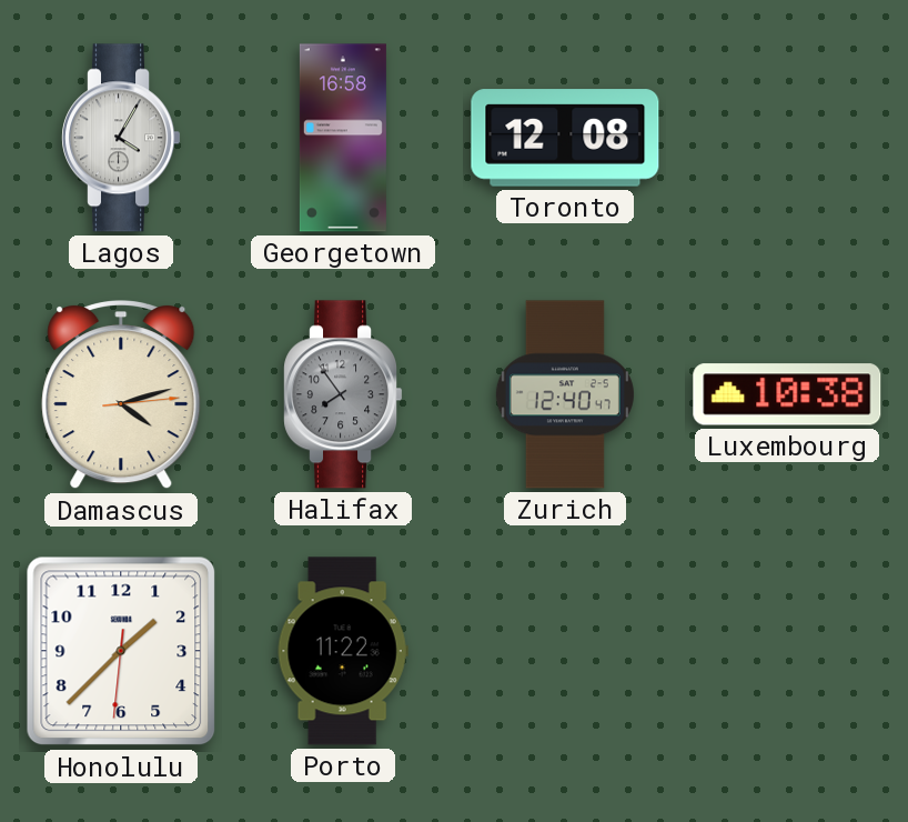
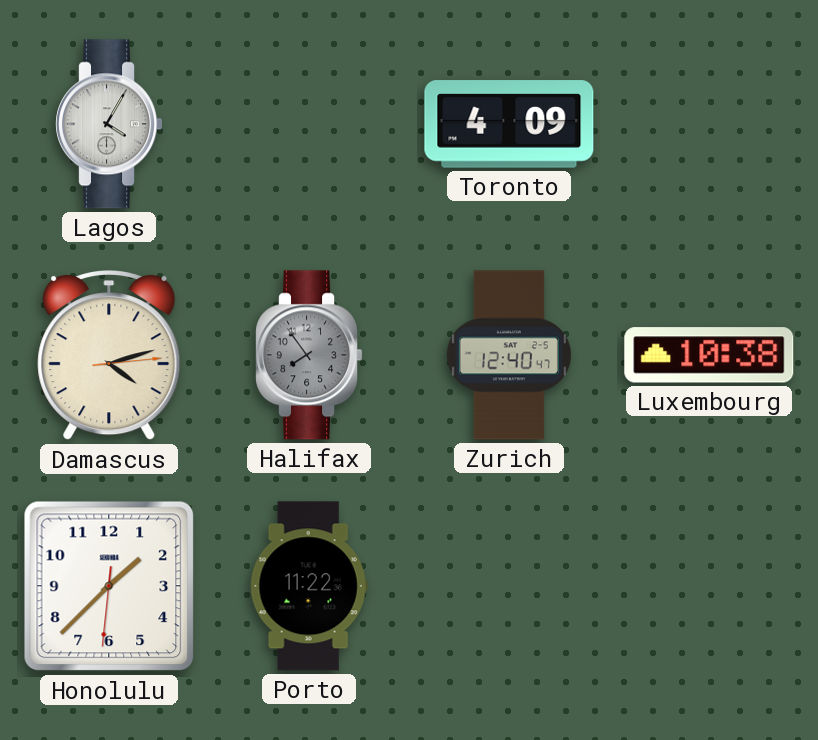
Georgetown: 16:58 -> none (343, 138)
Toronto: 12:08 -> 4:09 (509, 124)
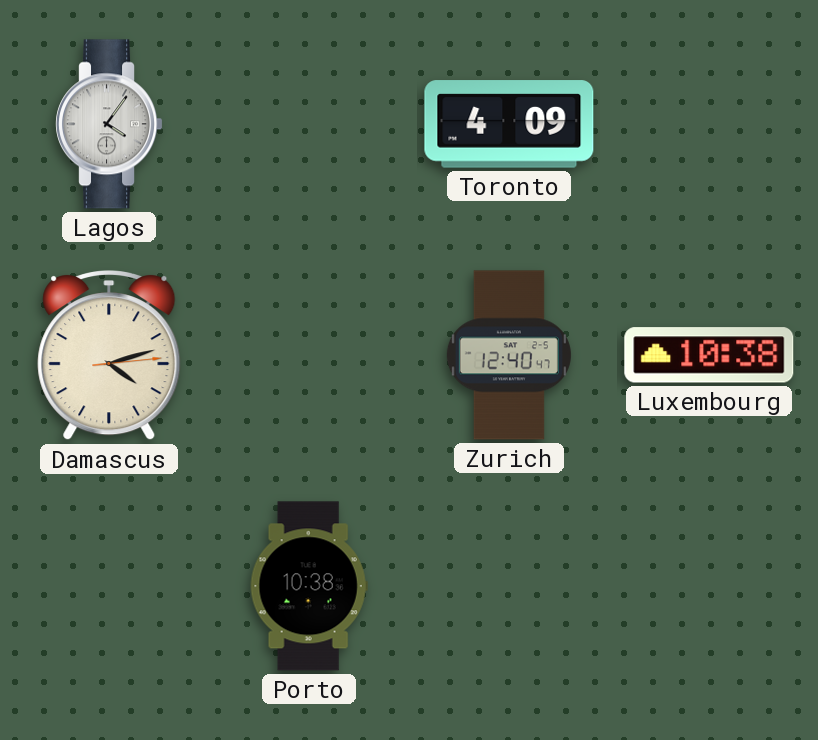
Lagos: 4:05 -> 4:06 (109, 124)
Halifax: 7:54 -> none (309, 355)
Honolulu: 1:37 -> none (109, 586)
Porto: 11:22 -> 10:38 (309, 586)
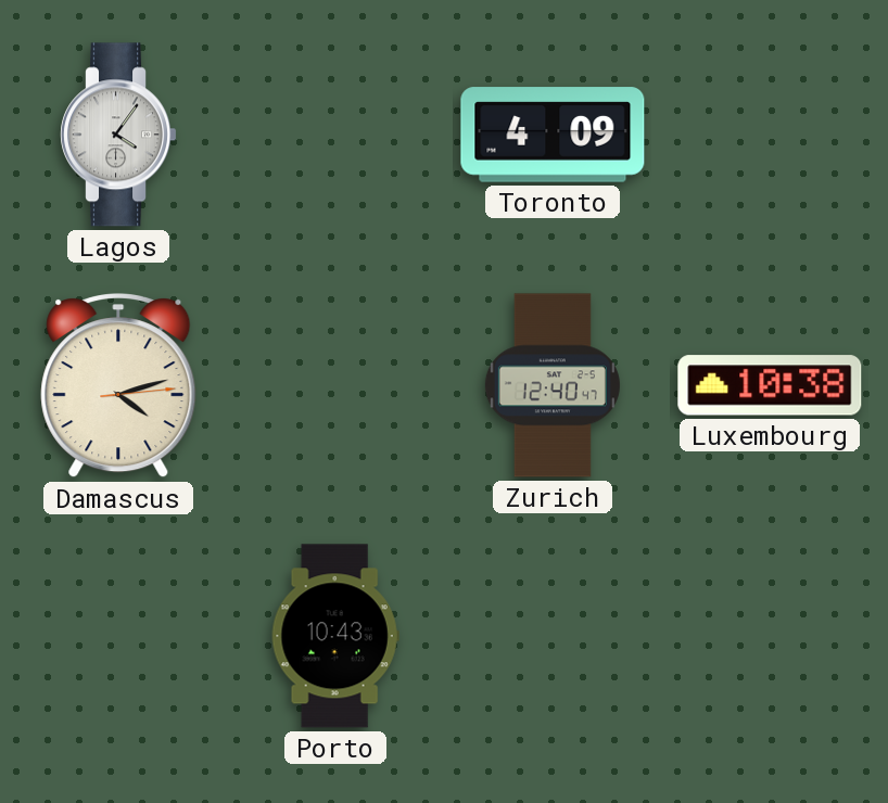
Porto: 10:38 -> 10:43 (335, 636)
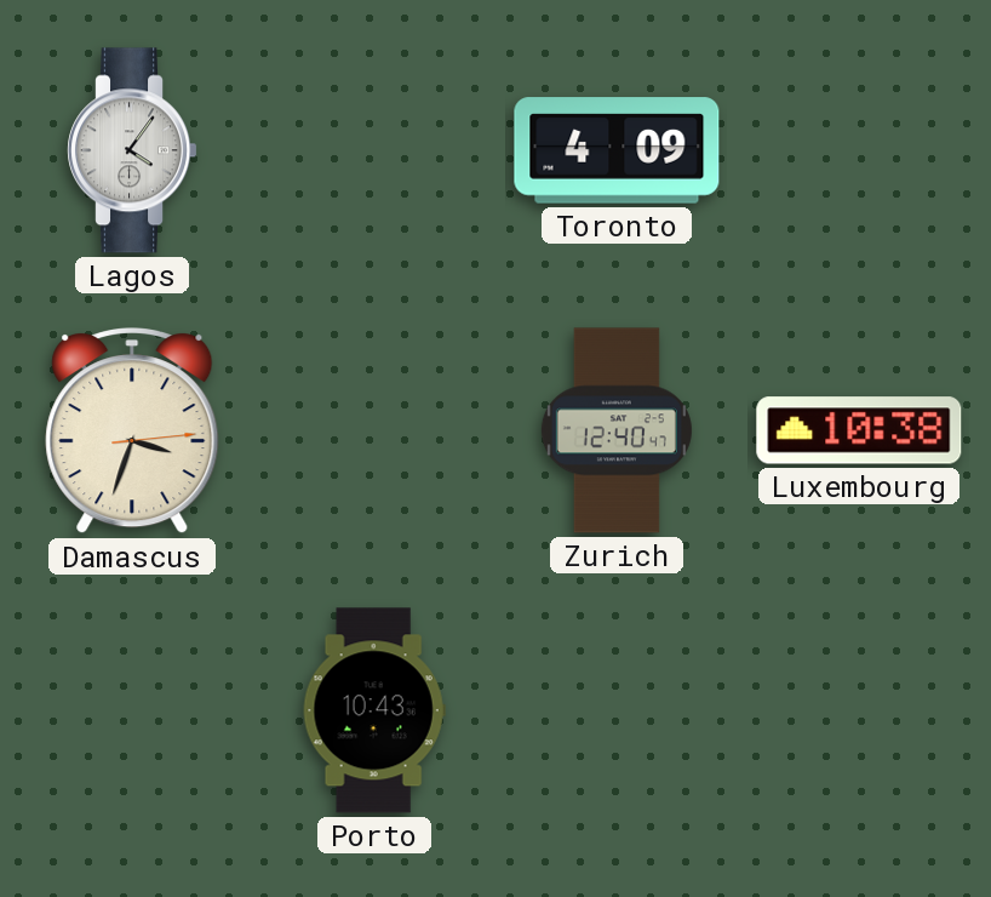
Damascus: 4:12 -> 3:33 (132, 432)
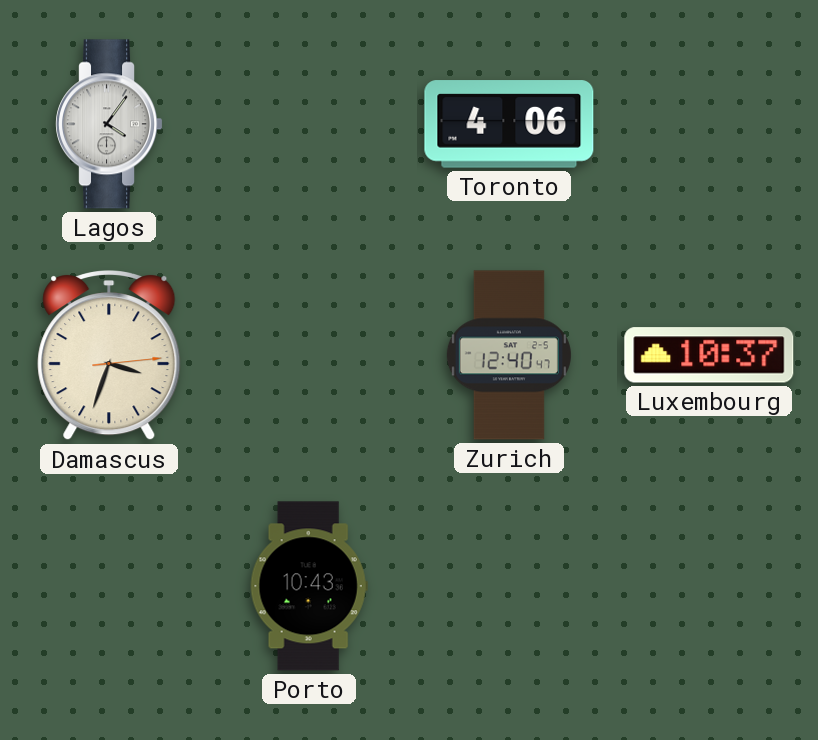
Toronto: 4:09 -> 4:06 (509, 124)
Luxembourg: 10:38 -> 10:37 (709, 355)
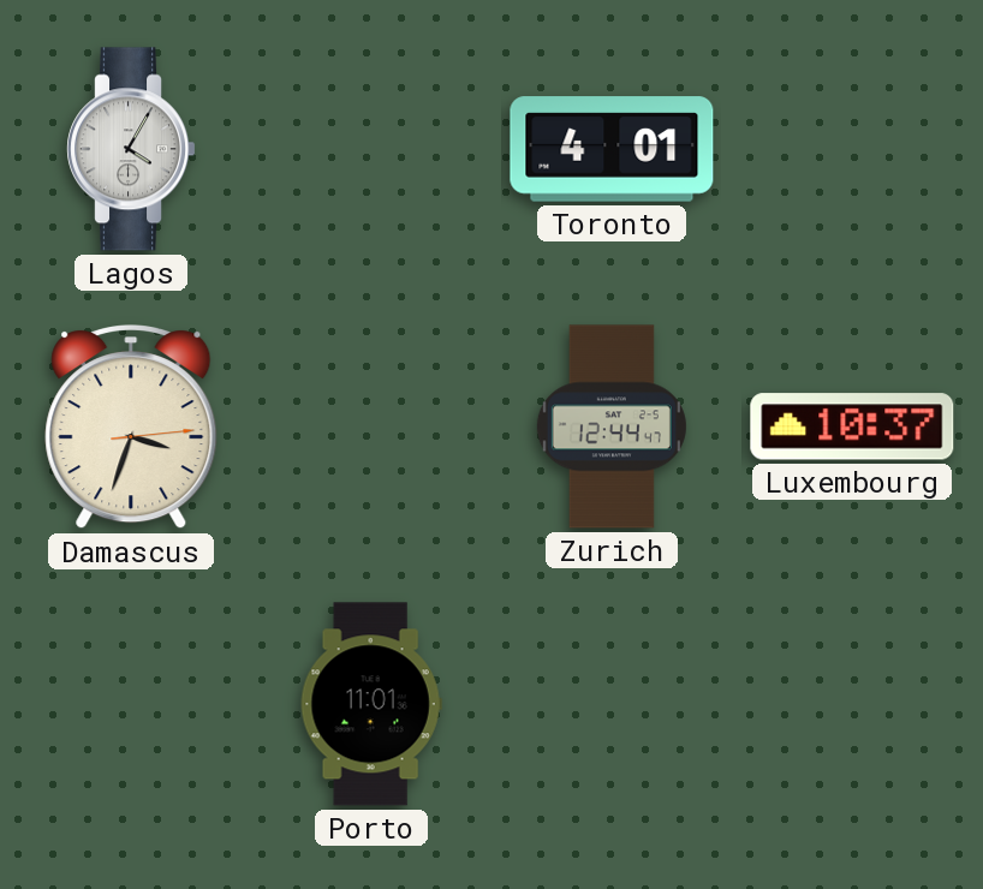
Lagos: 4:06 -> 4:05 (131, 149)
Toronto: 4:06 -> 4:01 (612, 149)
Zurich: 12:40 -> 12:44 (612, 426)
Porto: 10:43 -> 11:01 (371, 704)
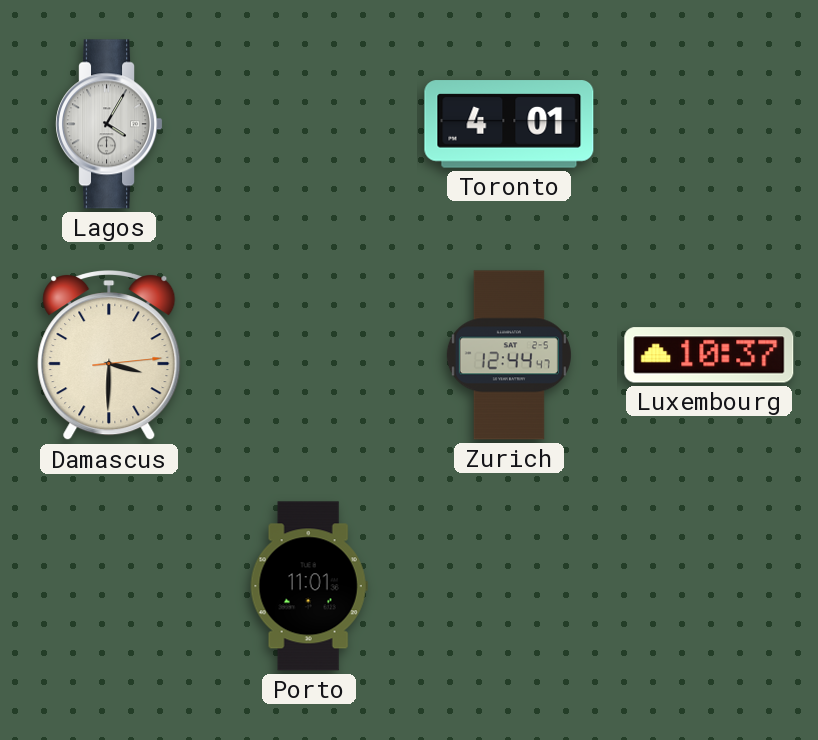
Damascus: 3:33 -> 3:30 (109, 356)
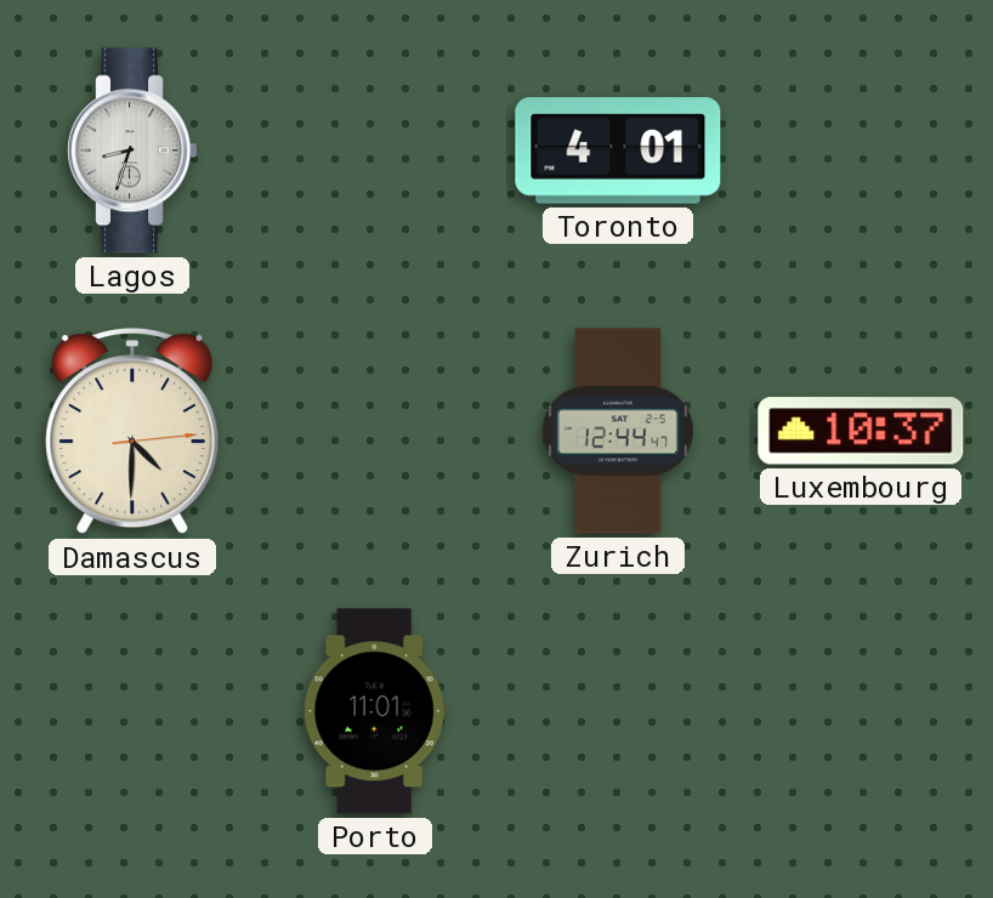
Lagos: 4:05 -> 8:33 (132, 150)
Damascus: 3:30 -> 4:30 (132, 432)
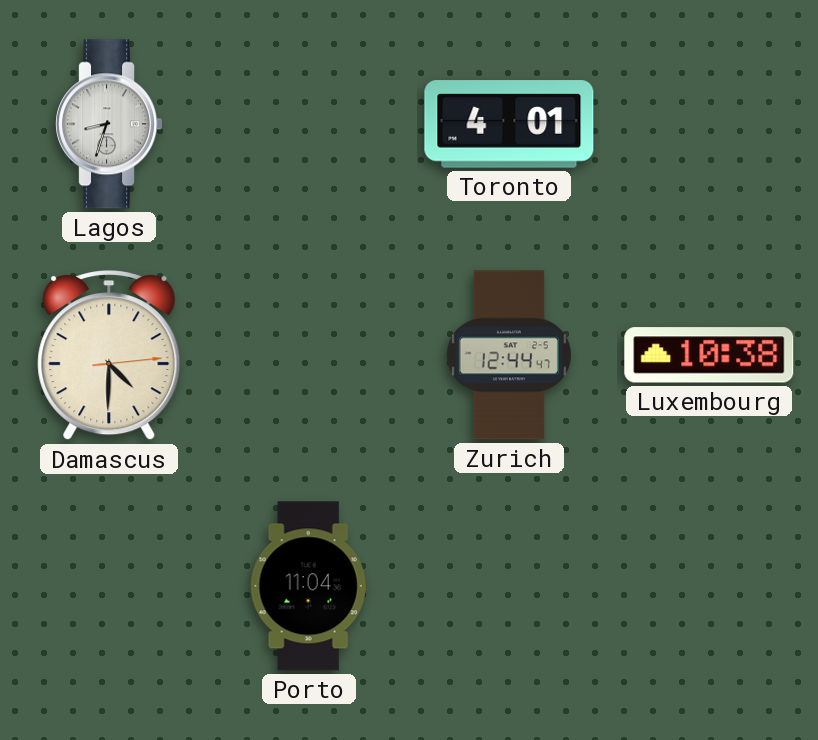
Luxembourg: 10:37 -> 10:38 (709, 355)
Porto: 11:01 -> 11:04 (309, 586)
